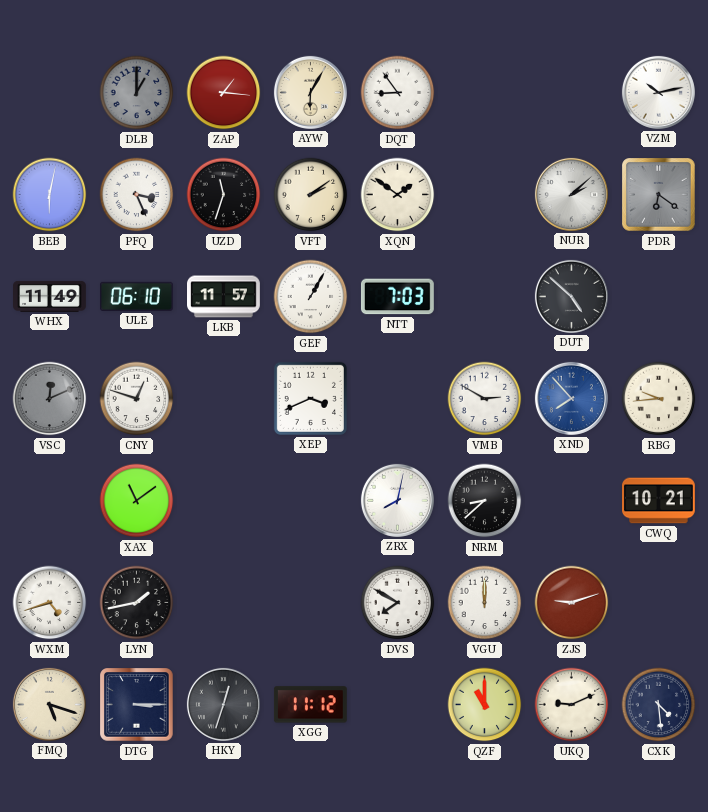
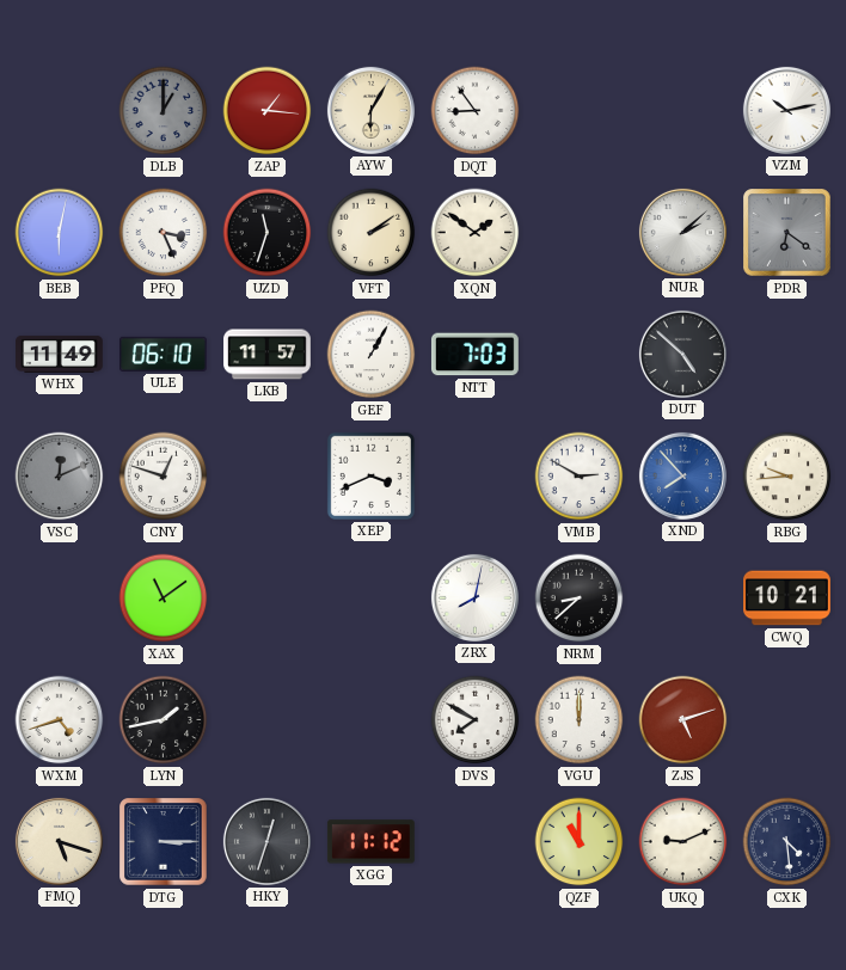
ZJS: 9:12 -> 5:12 (683, 720)
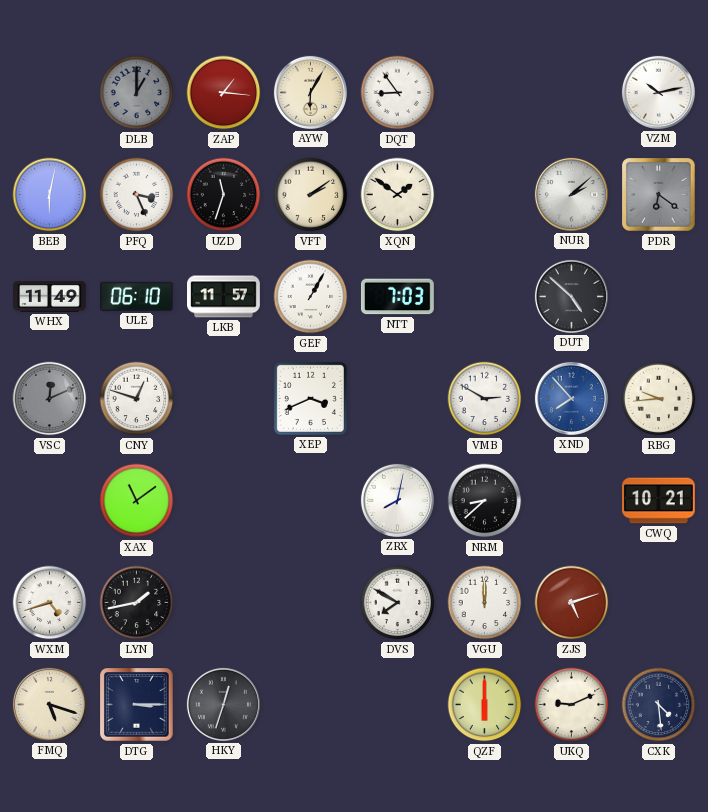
XGG: 11:12 -> none (370, 842)
QZF: 11:00 -> 6:00 (485, 705)
